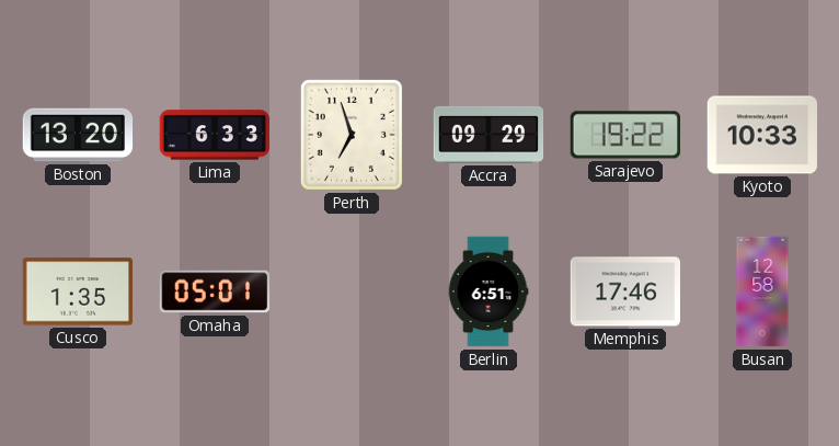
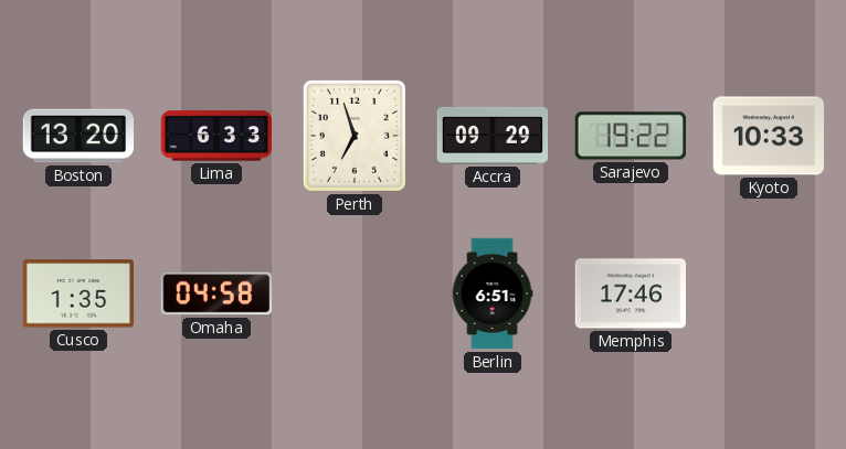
Omaha: 05:01 -> 04:58 (216, 293)
Busan: 12:58 -> none (762, 291)
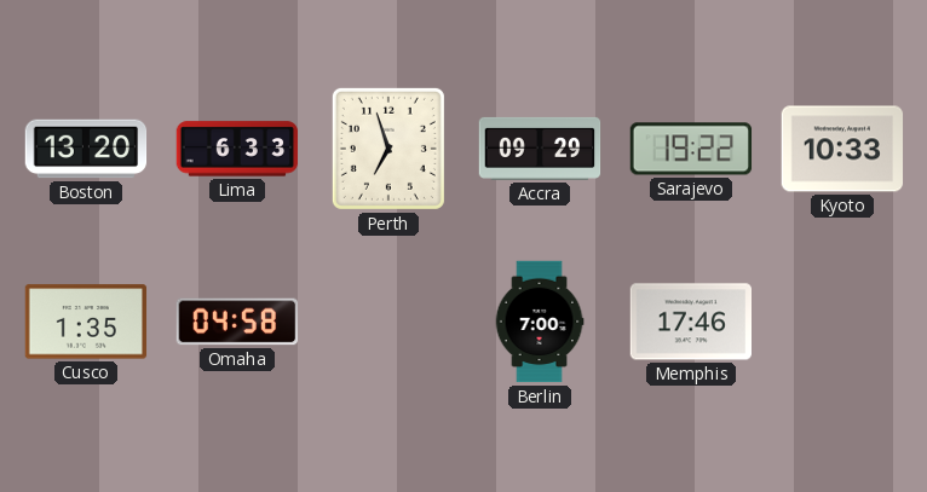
Berlin: 6:51 -> 7:00 (540, 322)
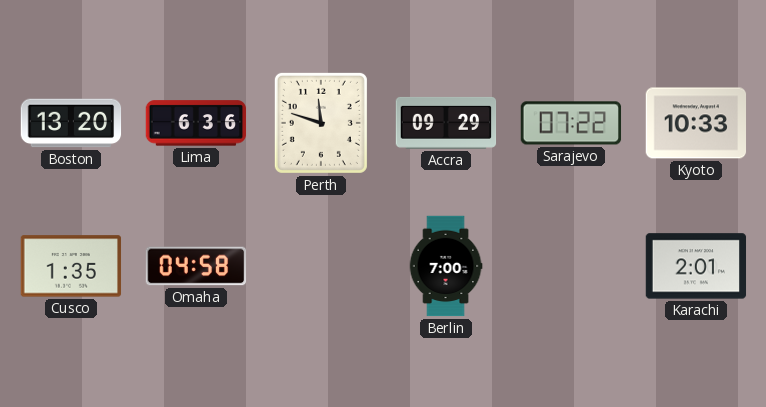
Lima: 6:33 -> 6:36 (196, 123)
Perth: 6:57 -> 11:48 (321, 123)
Sarajevo: 19:22 -> 07:22 (571, 123)
Memphis: 17:46 -> none (690, 322)
Karachi: none -> 2:01 (696, 266)
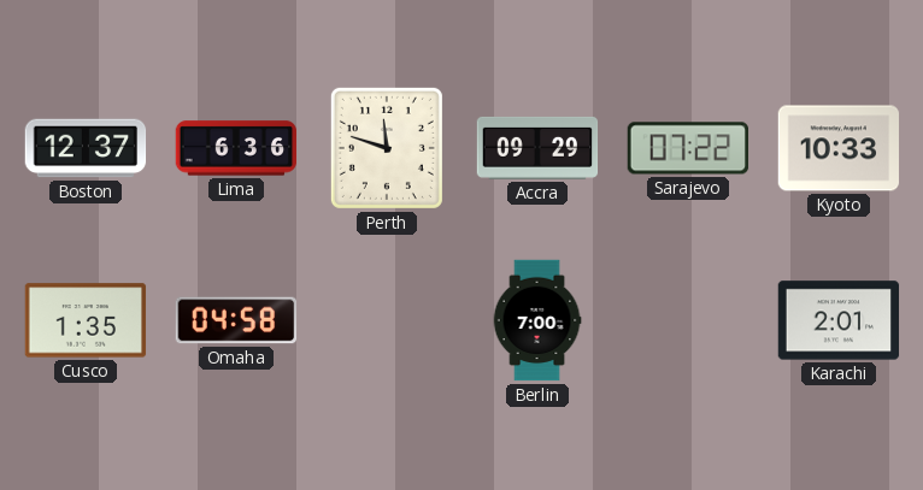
Boston: 13:20 -> 12:37 (86, 148)
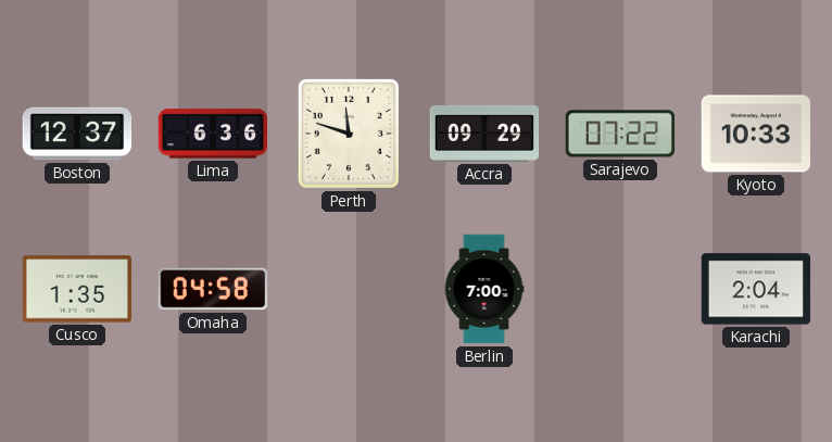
Karachi: 2:01 -> 2:04 (756, 289)
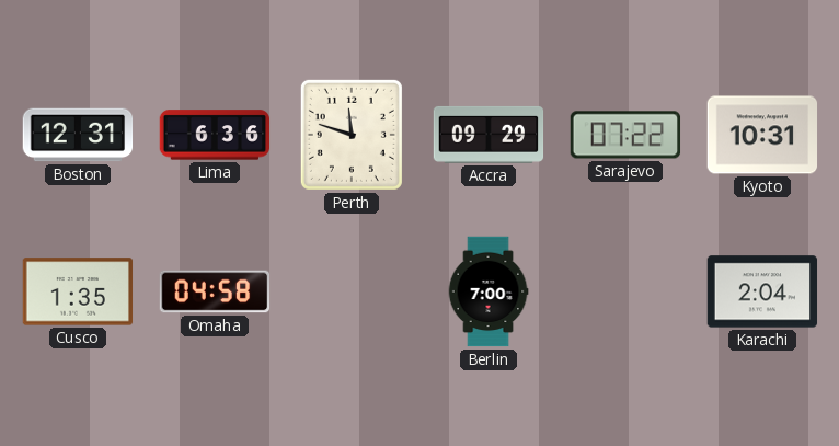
Boston: 12:37 -> 12:31 (78, 135)
Kyoto: 10:33 -> 10:31 (762, 135)
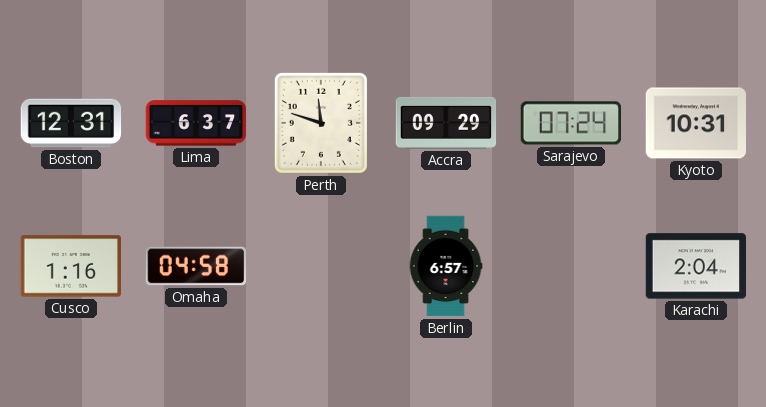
Lima: 6:36 -> 6:37 (196, 123)
Sarajevo: 07:22 -> 07:24 (571, 123)
Cusco: 1:35 -> 1:16 (71, 266)
Berlin: 7:00 -> 6:57 (446, 266)
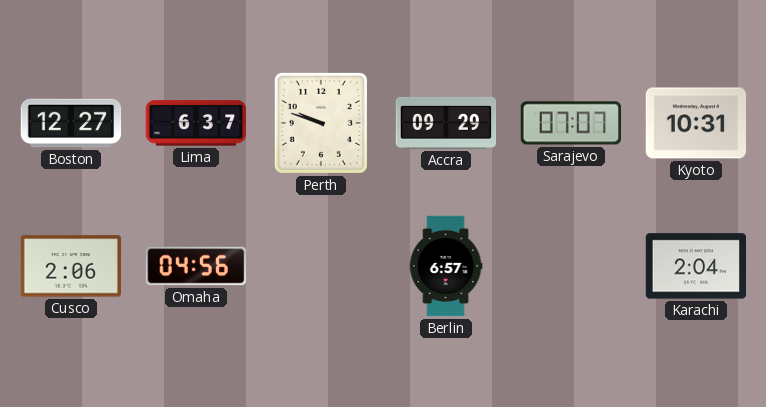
Boston: 12:31 -> 12:27 (71, 123)
Perth: 11:48 -> 9:48 (321, 123)
Sarajevo: 07:24 -> 07:07 (571, 123)
Cusco: 1:16 -> 2:06 (71, 266)
Omaha: 04:58 -> 04:56 (196, 266)
